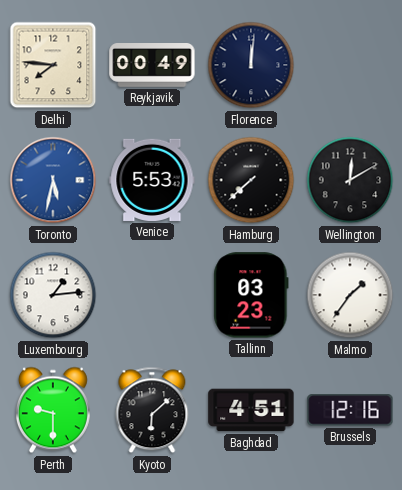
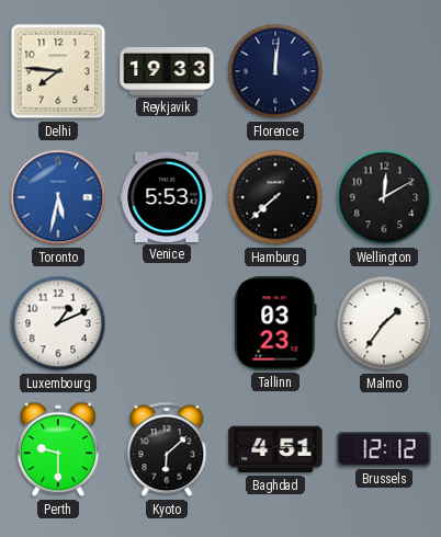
Reykjavik: 00:49 -> 19:33 (167, 72)
Luxembourg: 1:14 -> 1:11 (58, 323)
Brussels: 12:16 -> 12:12 (384, 449)
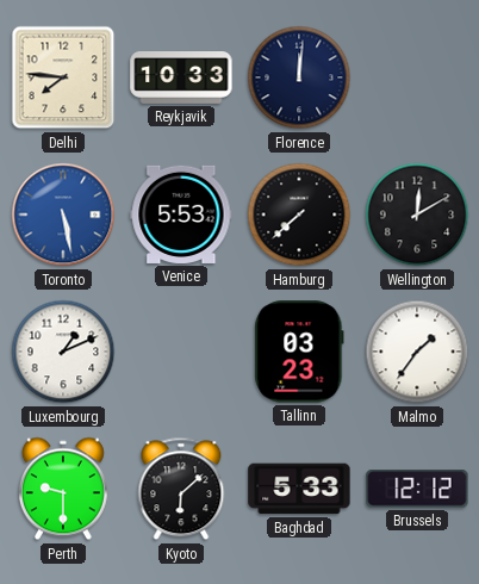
Reykjavik: 19:33 -> 10:33 (181, 79)
Toronto: 5:32 -> 5:28 (63, 215)
Baghdad: 4:51 -> 5:33 (299, 489)
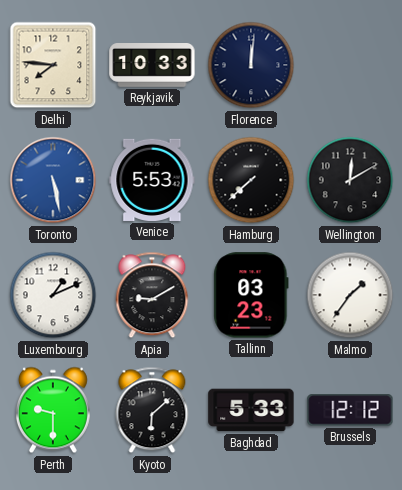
Apia: none -> 9:10 (152, 295)
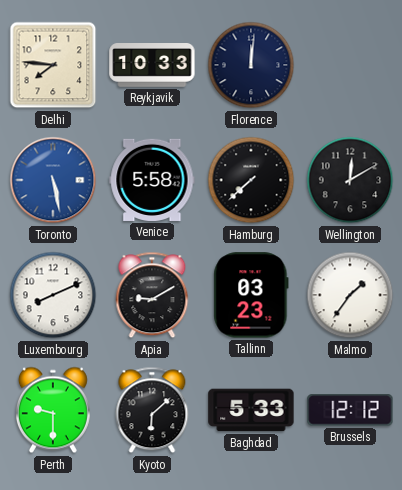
Venice: 5:53 -> 5:58 (152, 180)
Luxembourg: 1:11 -> 8:11 (53, 295)
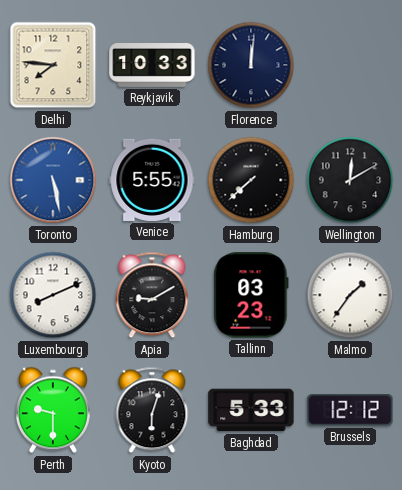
Venice: 5:58 -> 5:55 (152, 180)
Kyoto: 6:08 -> 6:03 (152, 410)
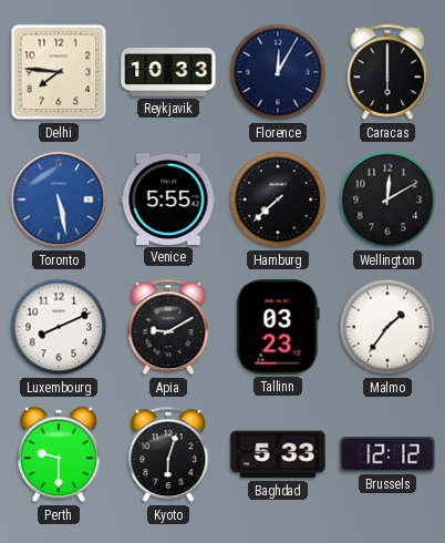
Florence: 12:01 -> 12:05 (278, 72)
Caracas: none -> 6:00 (387, 72)
